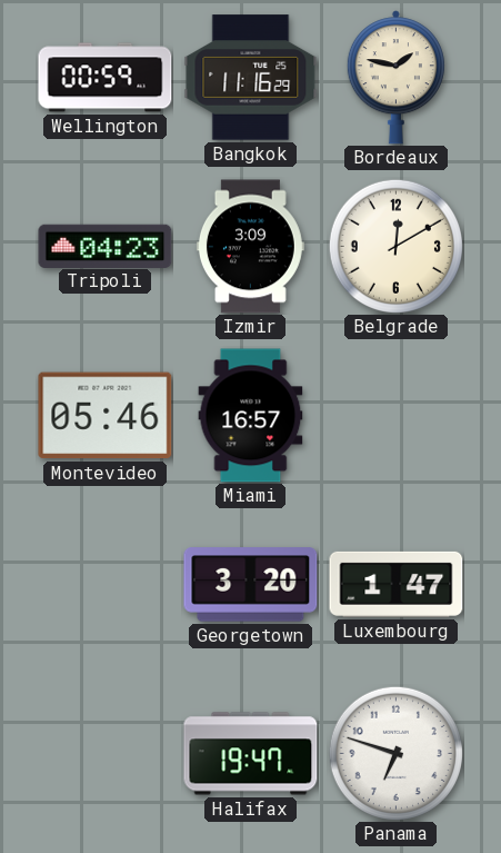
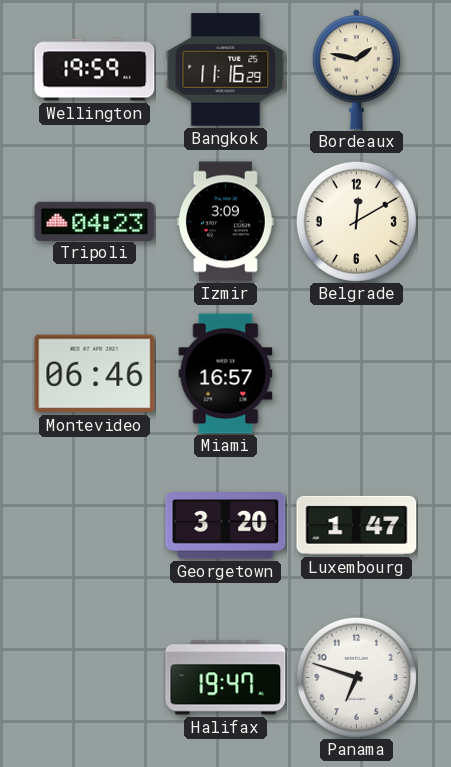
Wellington: 00:59 -> 19:59 (95, 70)
Montevideo: 05:46 -> 06:46 (95, 374)
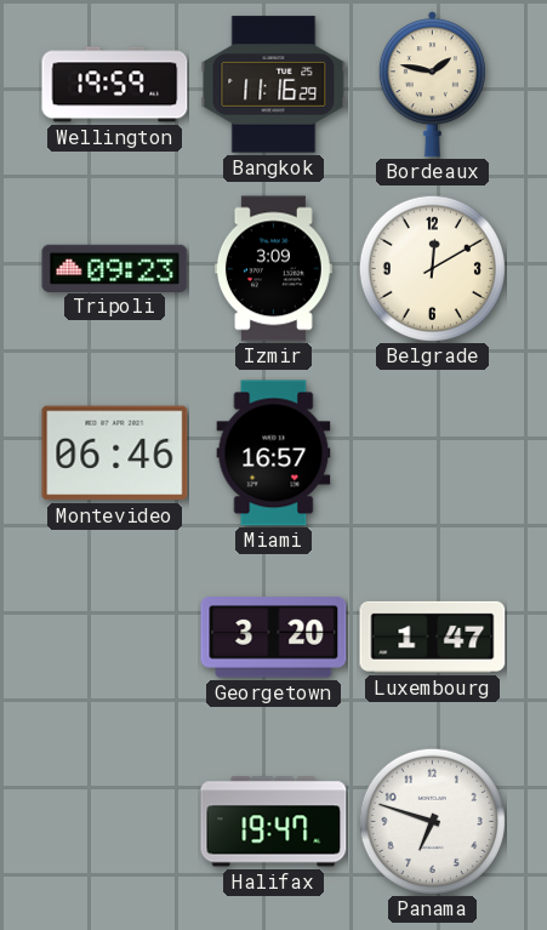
Tripoli: 04:23 -> 09:23 (115, 268)
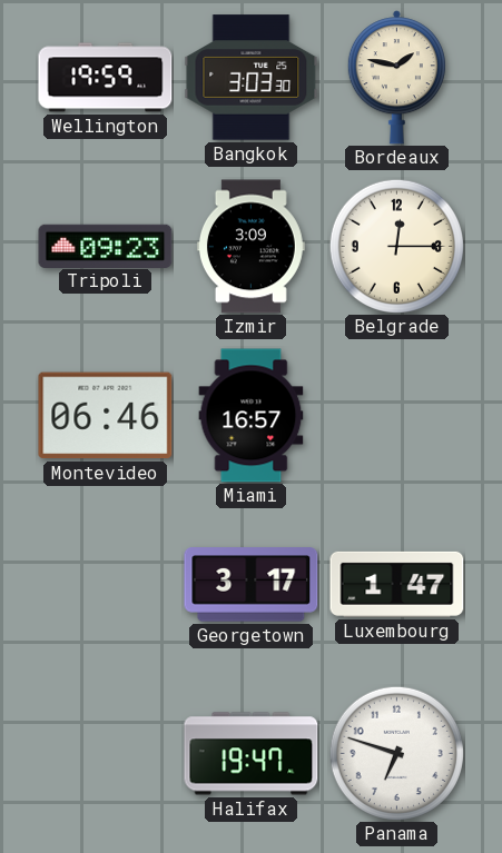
Bangkok: 11:16 -> 3:03 (252, 78)
Belgrade: 12:10 -> 12:15 (396, 246)
Georgetown: 3:20 -> 3:17 (252, 585)
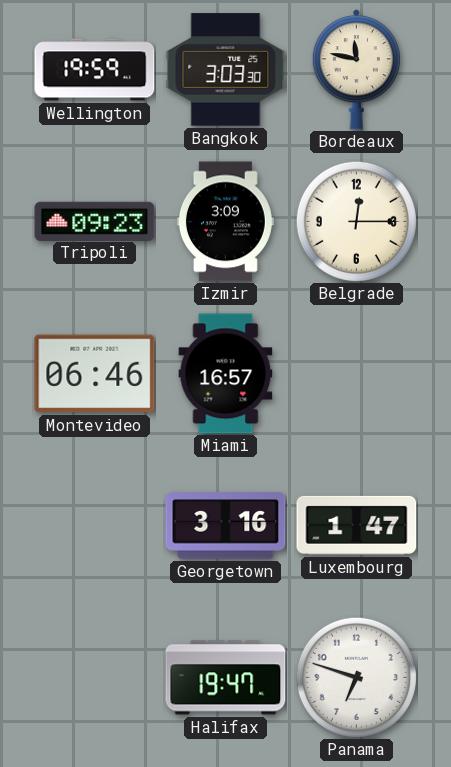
Bordeaux: 1:47 -> 11:47 (356, 70)
Georgetown: 3:17 -> 3:16 (226, 526)
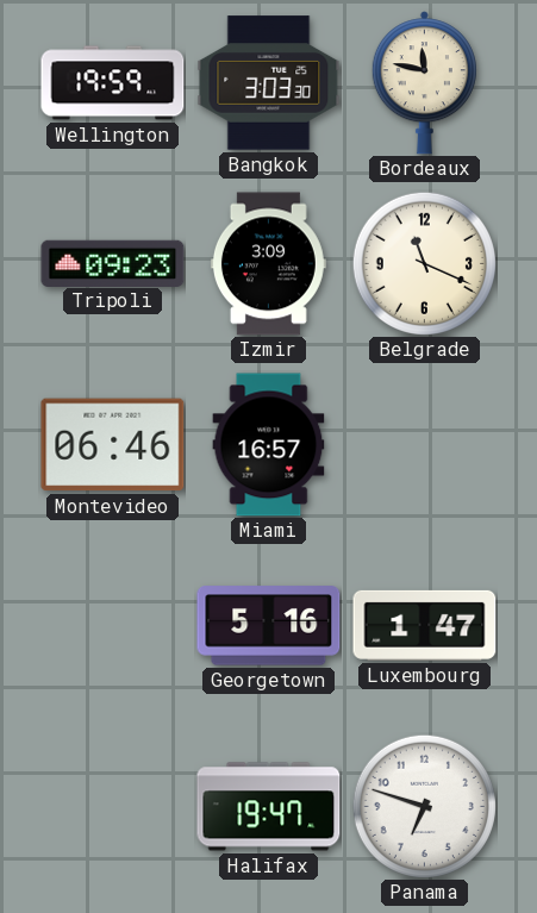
Belgrade: 12:15 -> 11:19 (424, 263)
Georgetown: 3:16 -> 5:16 (269, 626)
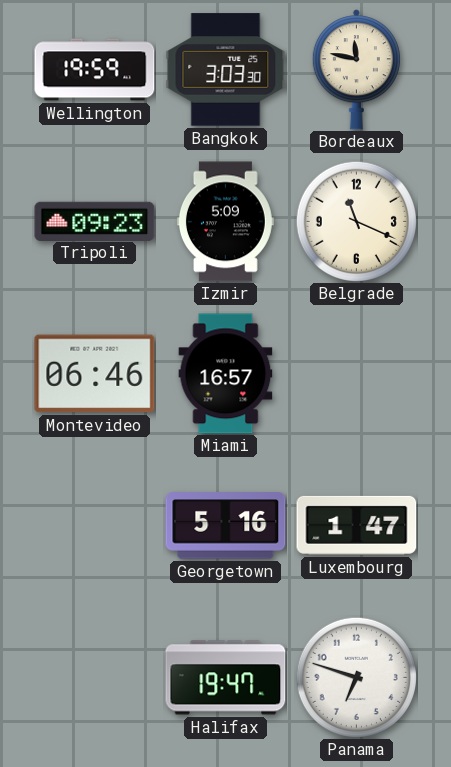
Izmir: 3:09 -> 5:09 (225, 222)
